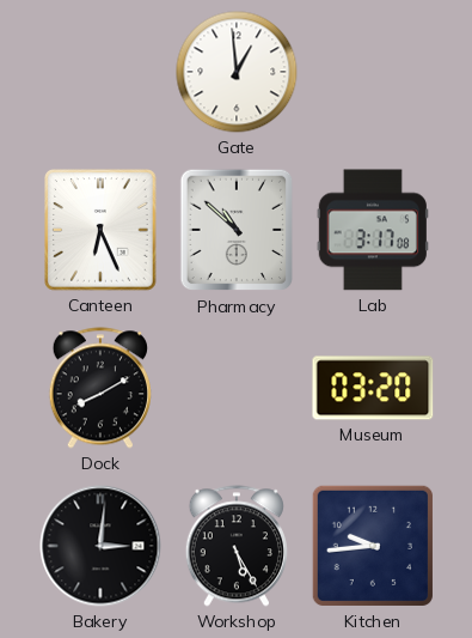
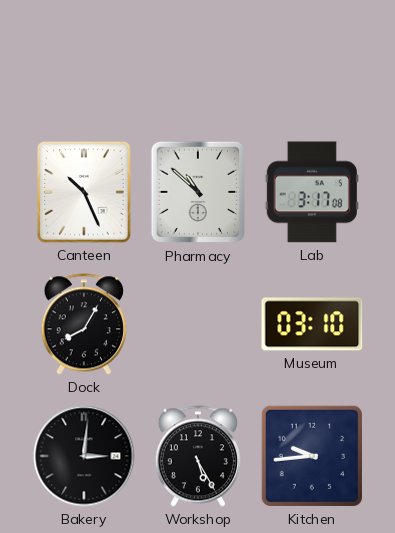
Gate: 12:59 -> none (237, 72)
Canteen: 6:26 -> 10:26 (85, 192)
Dock: 8:10 -> 8:05 (84, 324)
Museum: 03:20 -> 03:10 (312, 324)
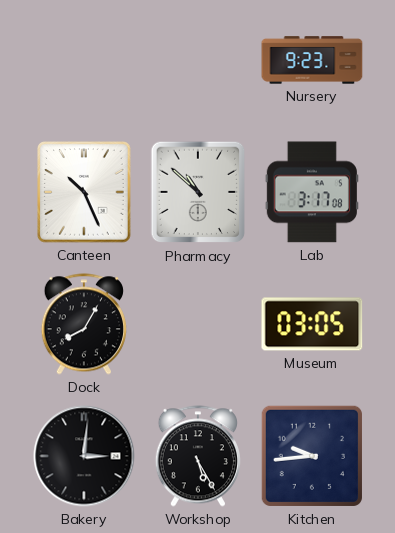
Nursery: none -> 9:23 (312, 60)
Museum: 03:10 -> 03:05 (312, 324)
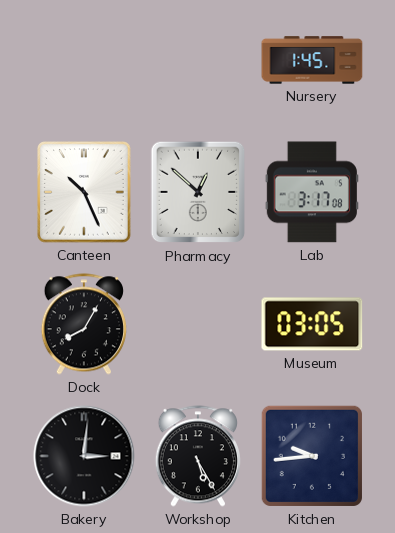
Nursery: 9:23 -> 1:45 (312, 60)
Pharmacy: 10:52 -> 12:52 (198, 192)
